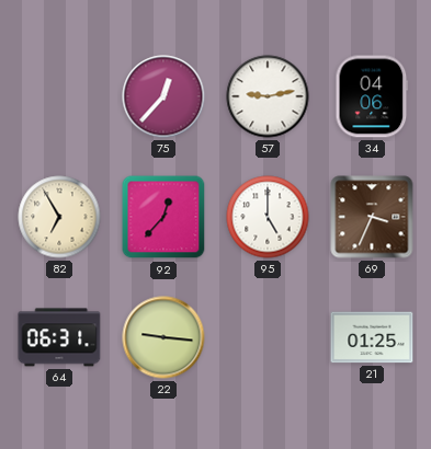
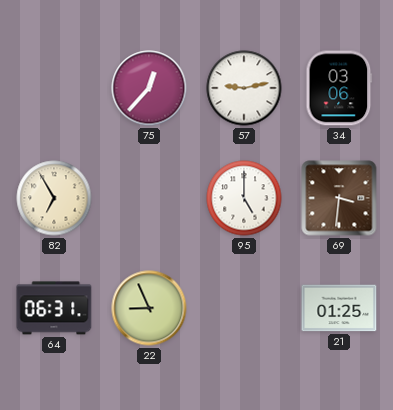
34: 04:06 -> 03:06 (339, 88)
92: 12:37 -> none (163, 217)
69: 3:34 -> 3:31 (339, 198)
22: 9:16 -> 8:56 (149, 308)
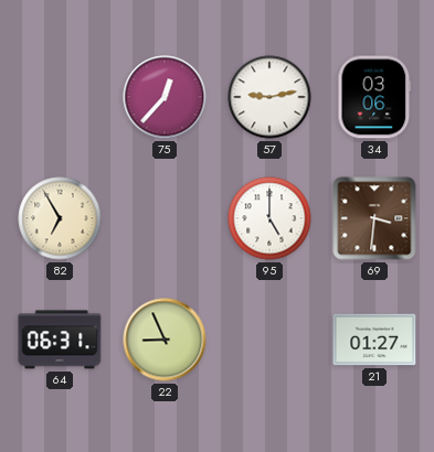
21: 01:25 -> 01:27 (374, 340)
